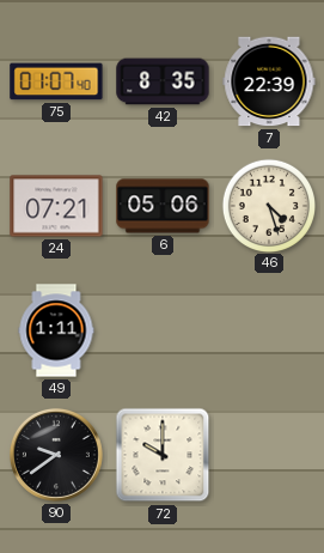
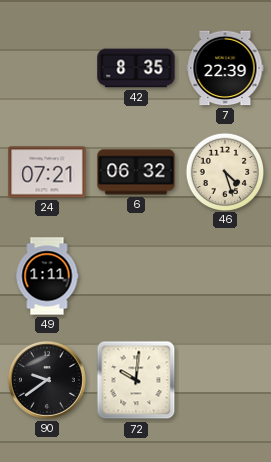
75: 01:07 -> none (56, 81)
6: 05:06 -> 06:32 (136, 172)
72: 10:00 -> 10:01 (136, 380)
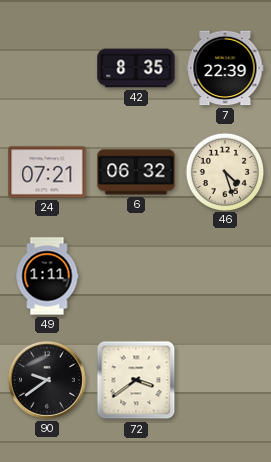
72: 10:01 -> 3:39 (136, 380)
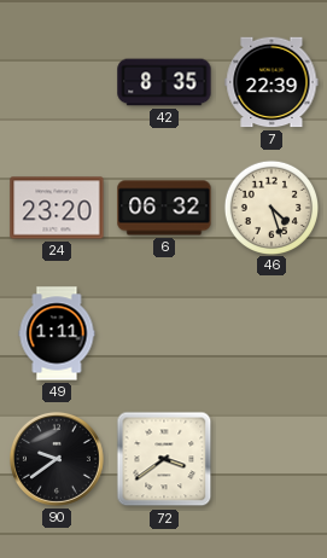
24: 07:21 -> 23:20 (57, 208)
